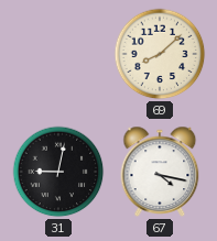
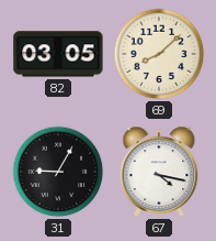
82: none -> 03:05 (58, 54)
31: 9:02 -> 9:05 (58, 172)
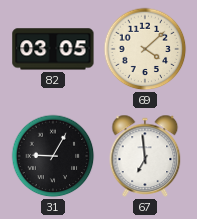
69: 8:08 -> 4:08 (145, 49)
67: 4:17 -> 6:59 (145, 156)
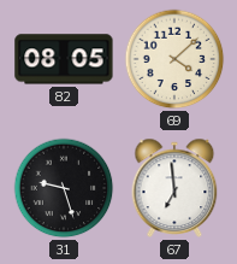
82: 03:05 -> 08:05 (64, 59)
31: 9:05 -> 9:27 (64, 188)
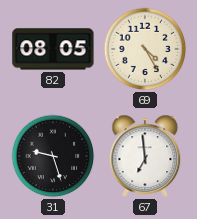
69: 4:08 -> 4:25 (145, 49)
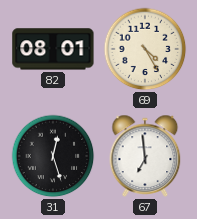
82: 08:05 -> 08:01 (53, 49)
31: 9:27 -> 12:27 (53, 156)
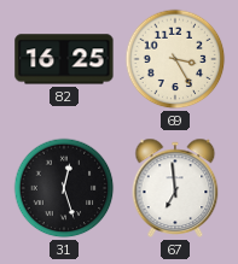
82: 08:01 -> 16:25 (64, 59)
69: 4:25 -> 3:25 (175, 59)
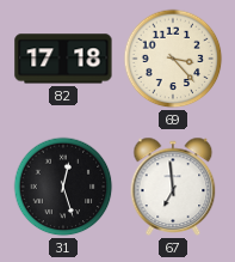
82: 16:25 -> 17:18 (63, 59)
69: 3:25 -> 3:23 (173, 59)
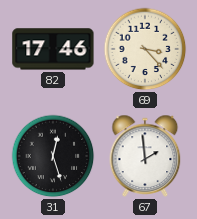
82: 17:18 -> 17:46 (53, 49)
67: 6:59 -> 1:59 (145, 156)
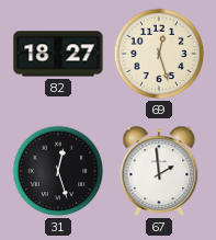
82: 17:46 -> 18:27 (58, 54)
69: 3:23 -> 12:27 (159, 54)
